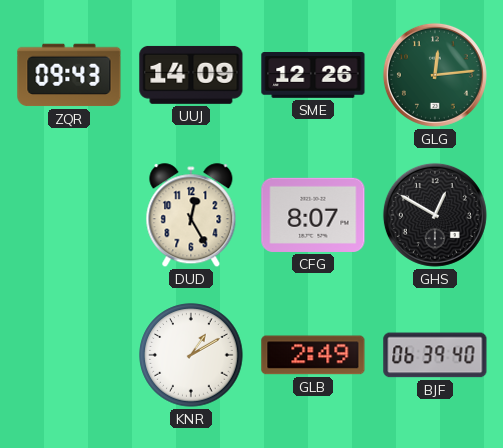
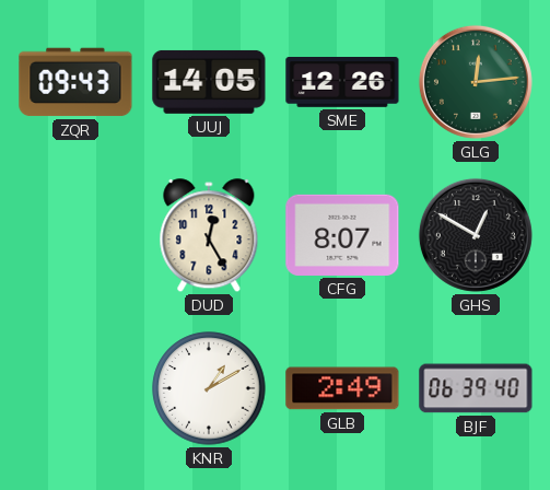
UUJ: 14:09 -> 14:05 (209, 82)
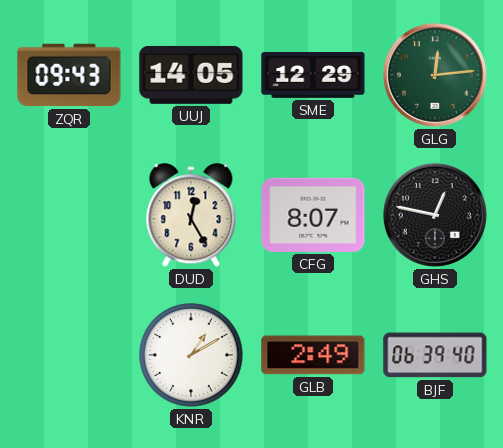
SME: 12:26 -> 12:29 (313, 76)
GHS: 12:50 -> 12:47 (435, 215)
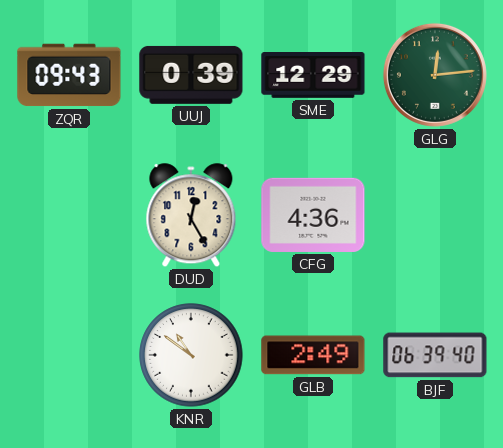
UUJ: 14:05 -> 0:39 (191, 75)
CFG: 8:07 -> 4:36 (313, 215)
GHS: 12:47 -> none (435, 215)
KNR: 1:10 -> 10:51 (191, 355)
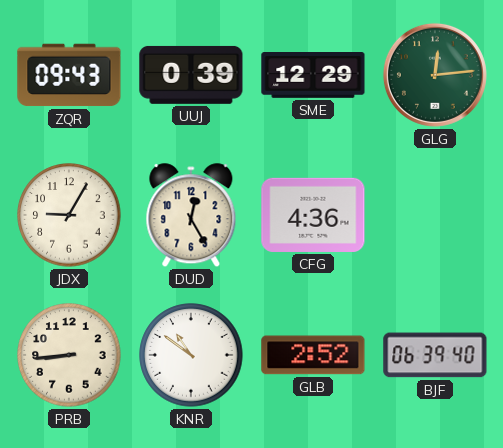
JDX: none -> 9:05 (69, 215)
PRB: none -> 8:44 (69, 355)
GLB: 2:49 -> 2:52 (313, 355)
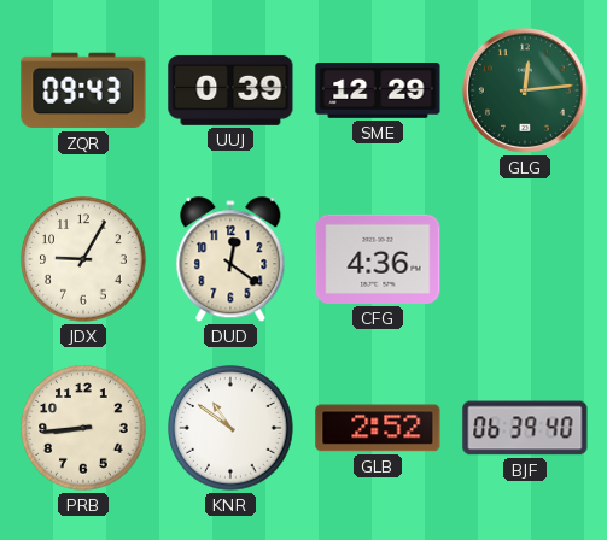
DUD: 12:25 -> 12:21 (230, 260)
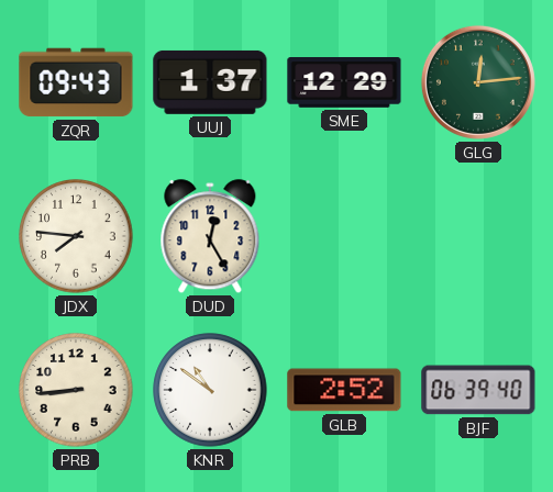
UUJ: 0:39 -> 1:37 (210, 82)
JDX: 9:05 -> 7:46 (76, 236)
DUD: 12:21 -> 12:25 (210, 237)
CFG: 4:36 -> none (378, 259)
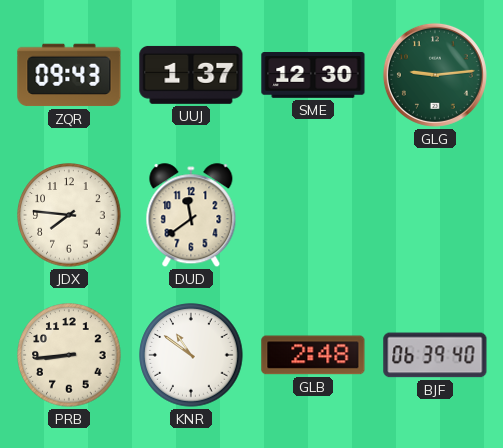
SME: 12:29 -> 12:30 (313, 76)
GLG: 12:14 -> 9:14 (435, 75)
DUD: 12:25 -> 11:39 (191, 216)
GLB: 2:52 -> 2:48 (313, 355)
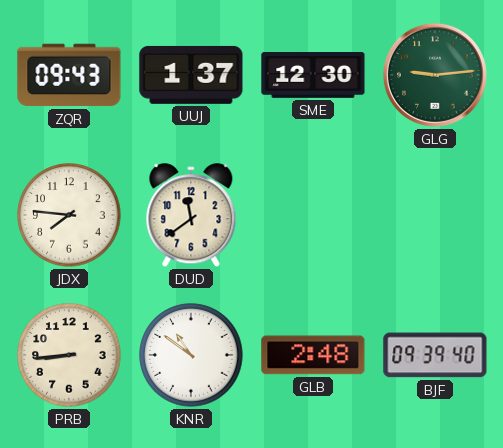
BJF: 06:39 -> 09:39 (435, 355)
